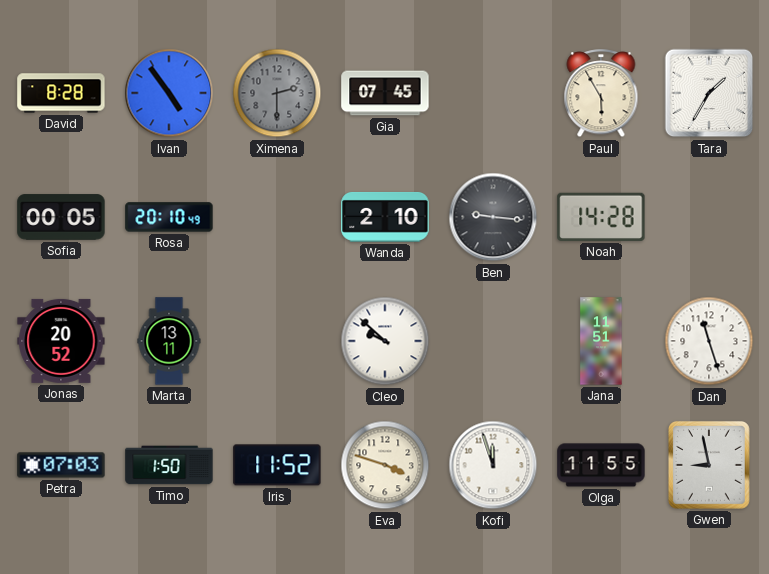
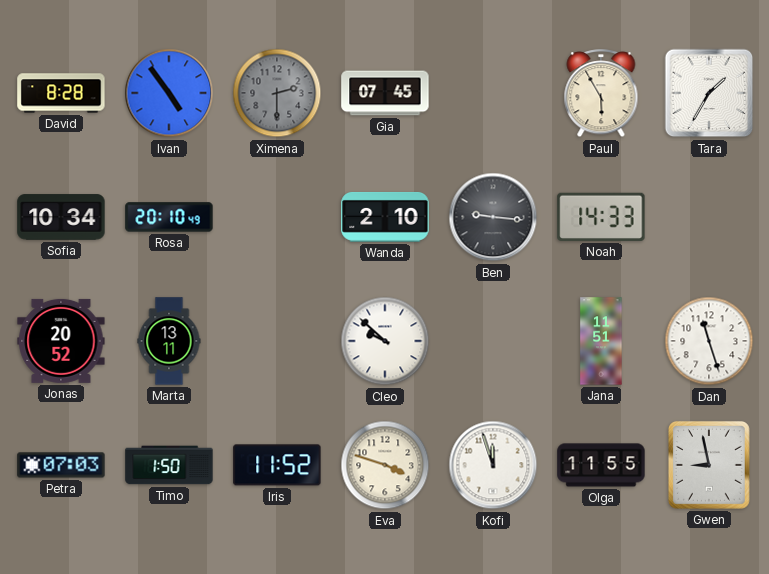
Sofia: 00:05 -> 10:34 (61, 217)
Noah: 14:28 -> 14:33 (601, 217)
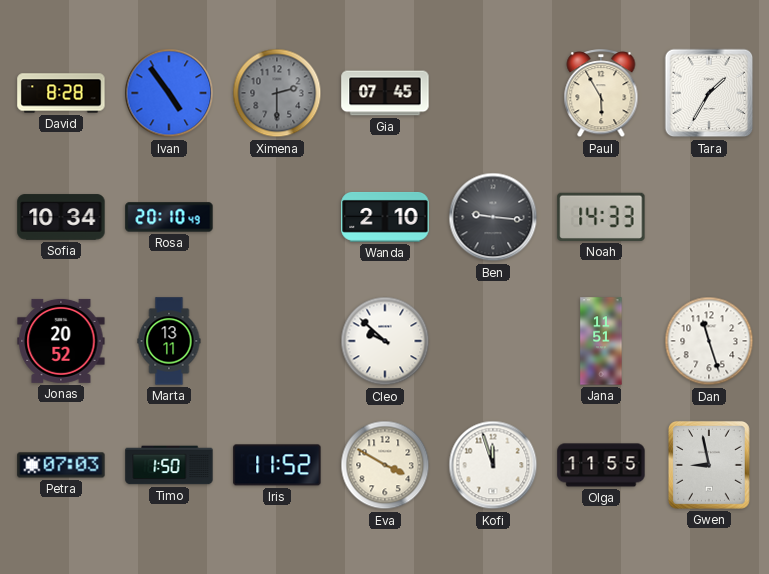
Eva: 3:48 -> 3:50 (385, 465)
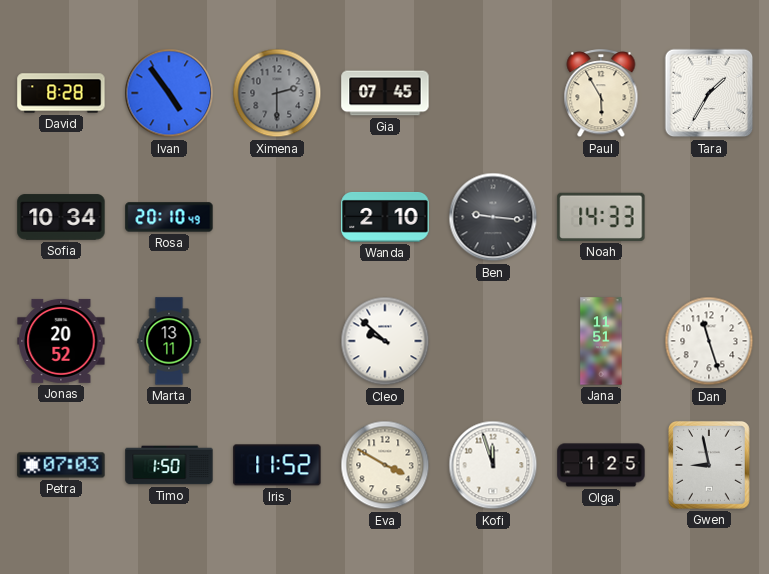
Olga: 11:55 -> 1:25 (601, 465)
